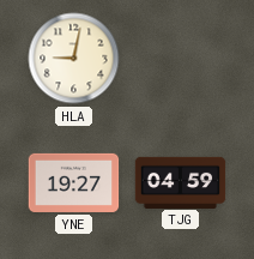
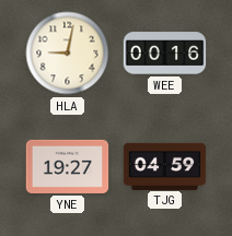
WEE: none -> 00:16 (165, 54)
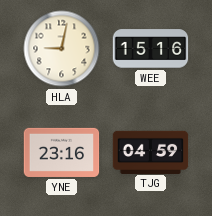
WEE: 00:16 -> 15:16 (151, 49)
YNE: 19:27 -> 23:16 (62, 152)
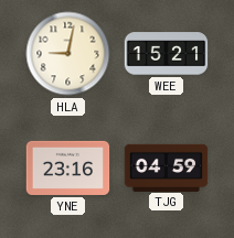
WEE: 15:16 -> 15:21 (167, 54)
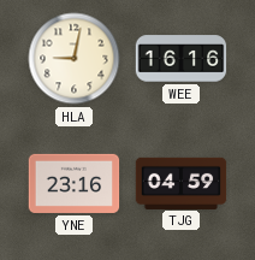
WEE: 15:21 -> 16:16 (182, 59)
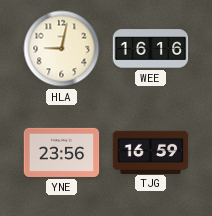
YNE: 23:16 -> 23:56 (62, 152)
TJG: 04:59 -> 16:59 (151, 152)
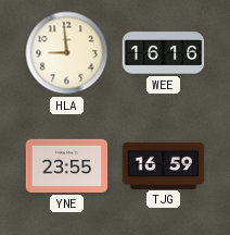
HLA: 9:02 -> 8:59 (67, 53)
YNE: 23:56 -> 23:55 (67, 165)
